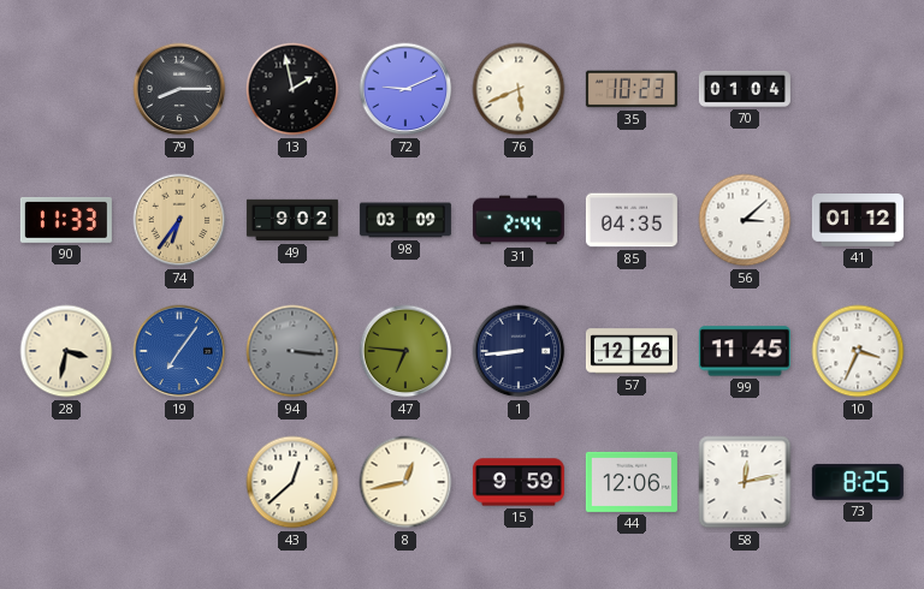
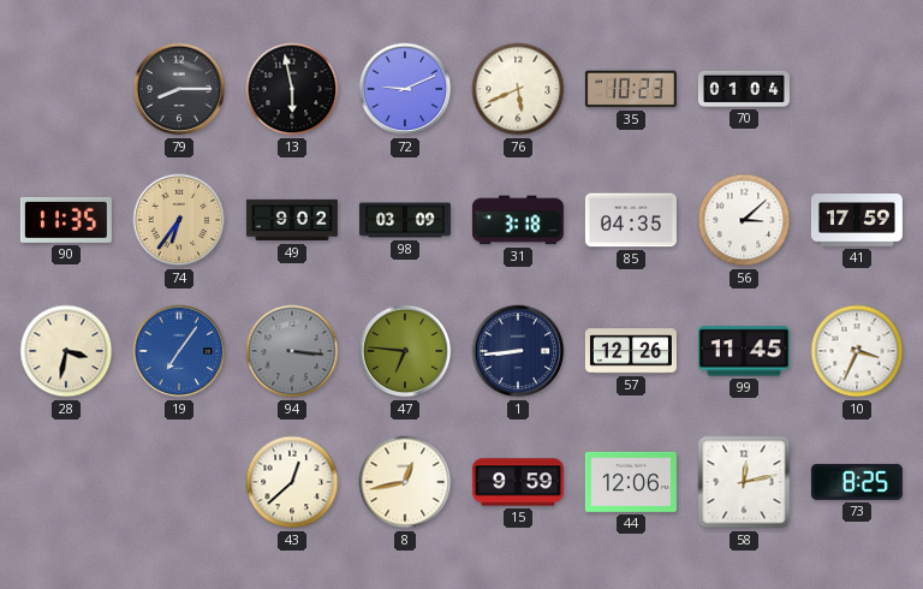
13: 1:58 -> 5:58 (292, 89)
90: 11:33 -> 11:35 (66, 220)
31: 2:44 -> 3:18 (518, 220)
41: 01:12 -> 17:59 (857, 221)
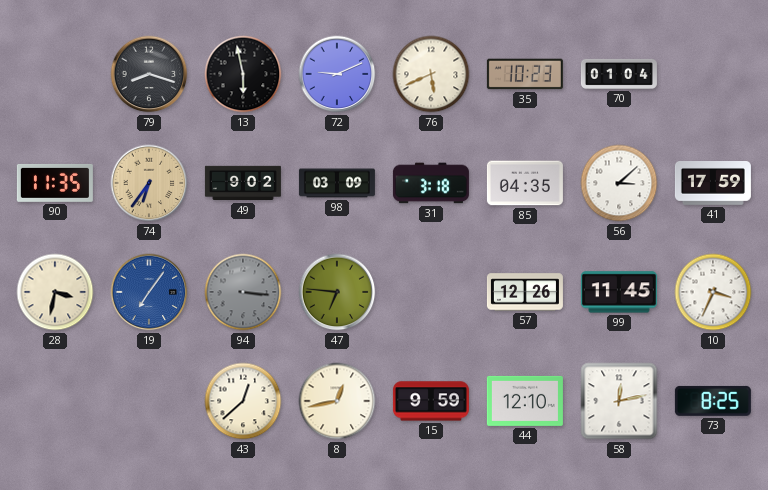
79: 8:15 -> 8:18 (149, 74)
1: 8:44 -> none (518, 351)
44: 12:06 -> 12:10 (525, 401)
